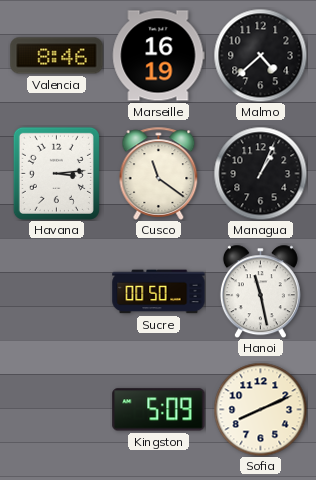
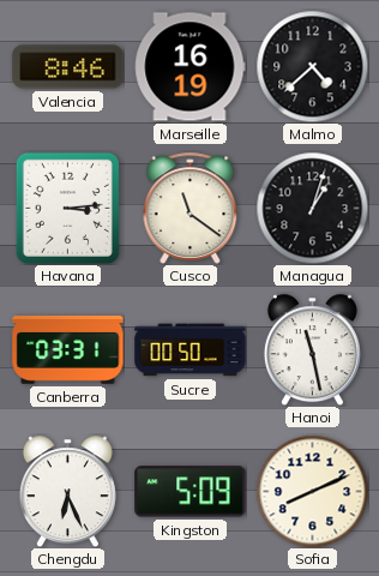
Managua: 1:04 -> 1:03 (312, 208)
Canberra: none -> 03:31 (68, 350)
Chengdu: none -> 6:26 (67, 491)
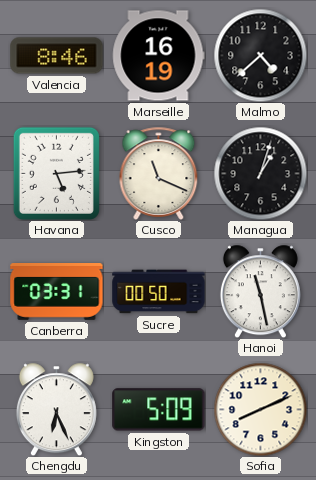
Havana: 3:14 -> 5:14 (56, 173)
Cusco: 11:21 -> 11:19 (159, 173)
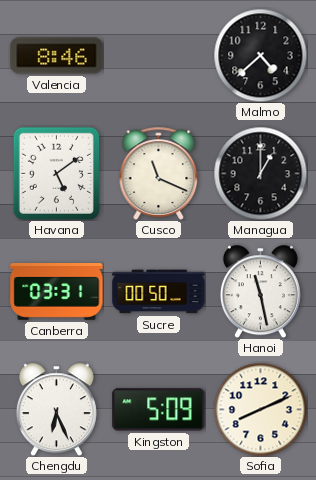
Marseille: 16:19 -> none (159, 56)
Havana: 5:14 -> 5:09 (56, 173)
Managua: 1:03 -> 1:00 (260, 173)
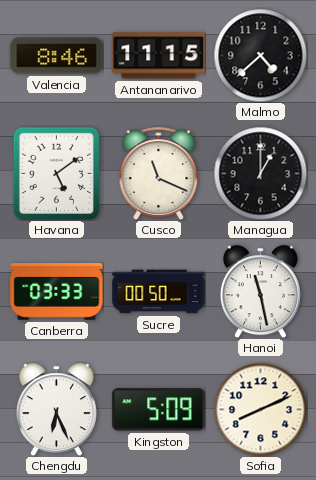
Antananarivo: none -> 11:15 (159, 56)
Canberra: 03:31 -> 03:33 (57, 292)
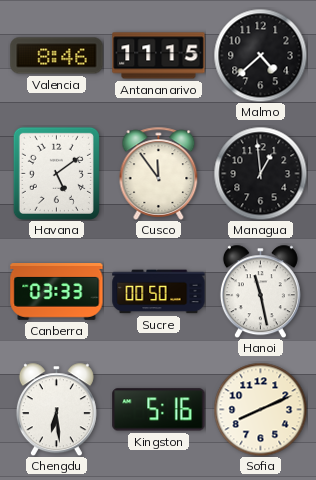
Cusco: 11:19 -> 11:54 (159, 173)
Managua: 1:00 -> 12:59 (260, 173)
Chengdu: 6:26 -> 6:29 (56, 409)
Kingston: 5:09 -> 5:16 (159, 410)
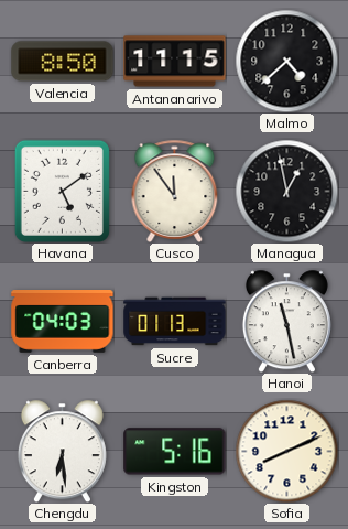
Valencia: 8:46 -> 8:50 (63, 62)
Managua: 12:59 -> 12:58 (286, 191)
Canberra: 03:33 -> 04:03 (63, 322)
Sucre: 00:50 -> 01:13 (175, 322)
